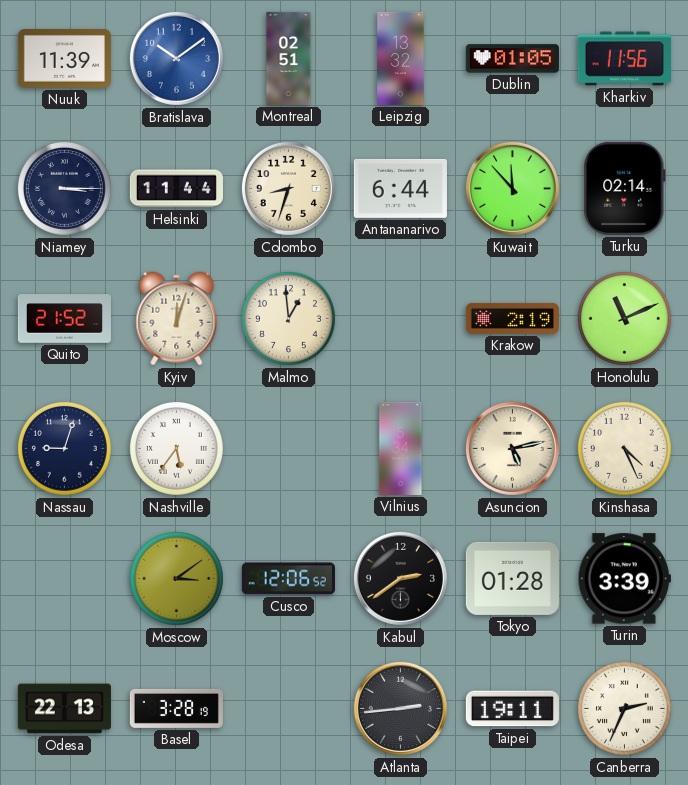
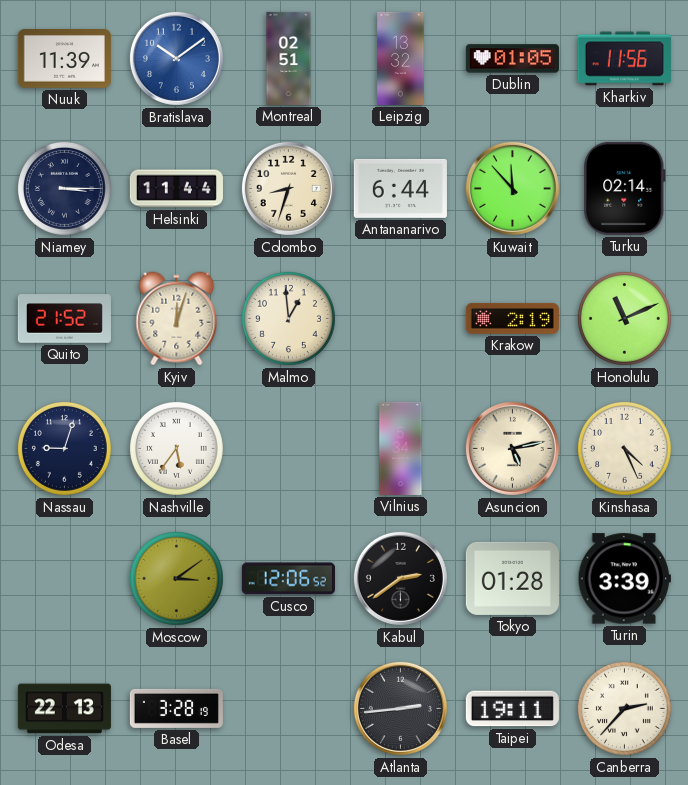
Canberra: 2:34 -> 2:37 (624, 708)
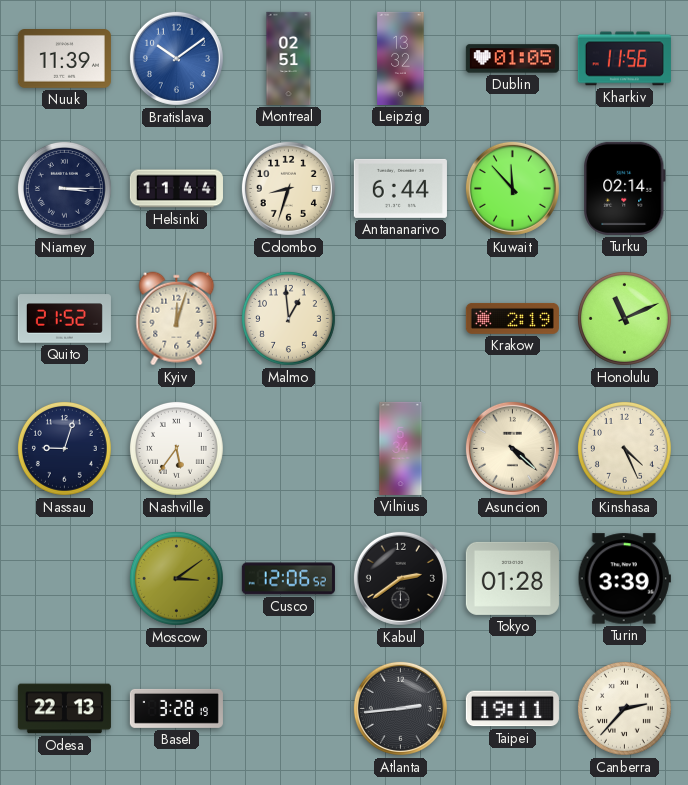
Asuncion: 5:13 -> 4:22 (512, 448)
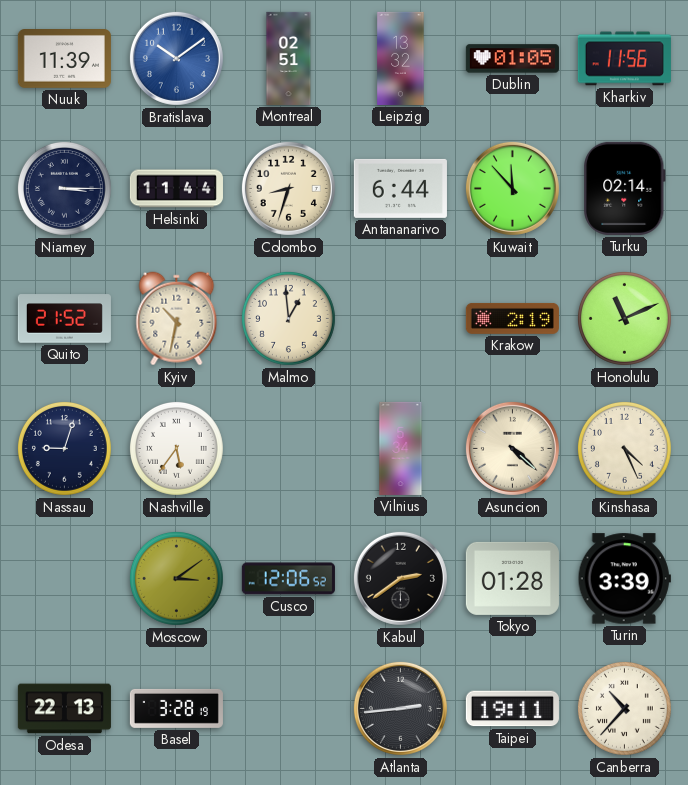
Kyiv: 12:03 -> 10:32 (177, 319)
Canberra: 2:37 -> 10:37 (624, 708)
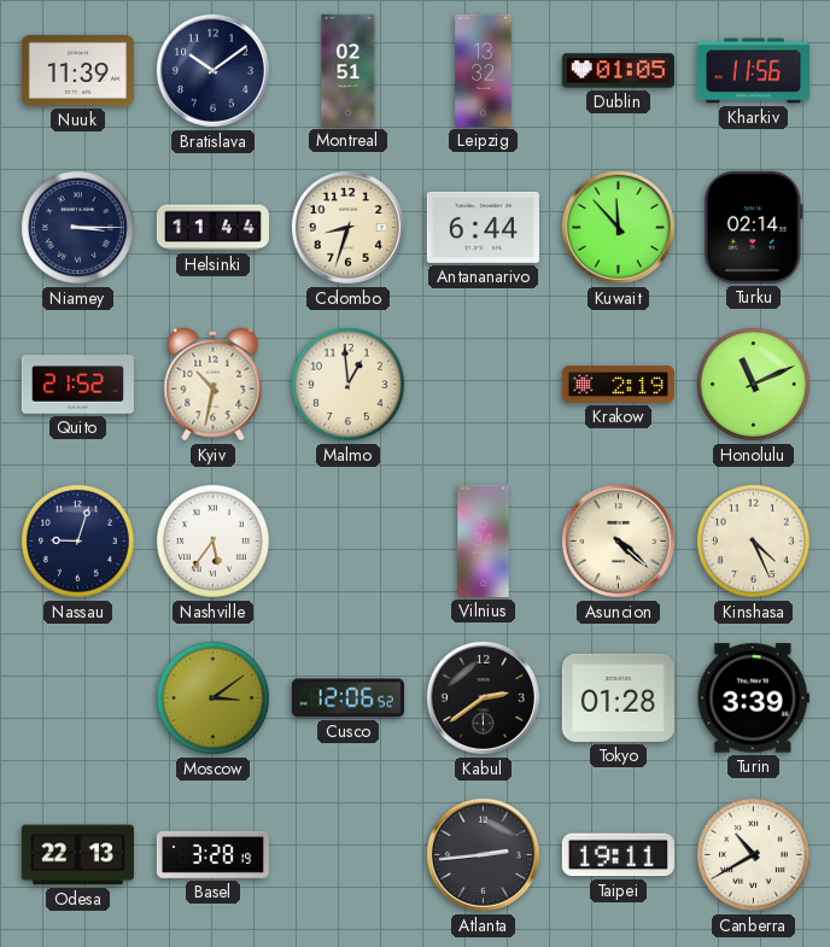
Bratislava dial: blue -> navy (212, 70)
Canberra: 10:37 -> 10:40 (753, 854)
